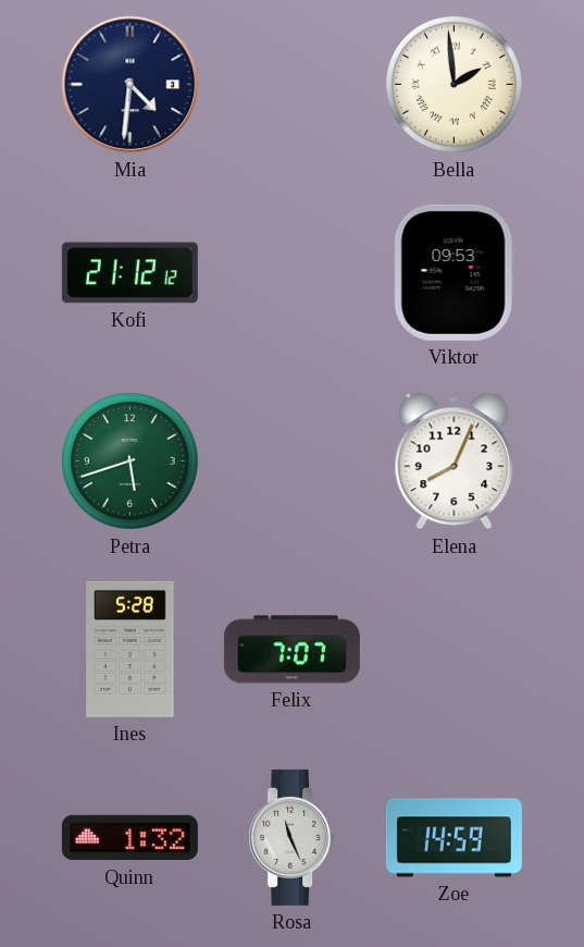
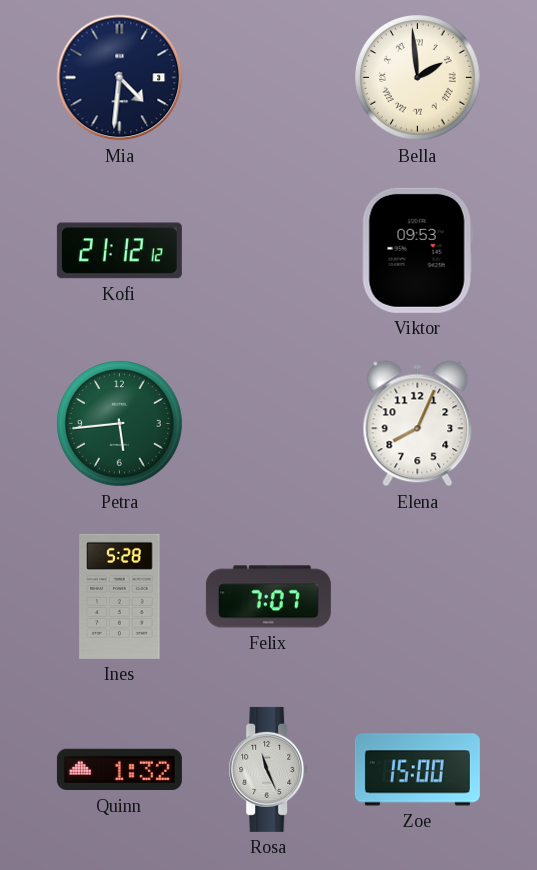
Petra: 5:42 -> 5:44 (120, 424)
Zoe: 14:59 -> 15:00 (417, 770)
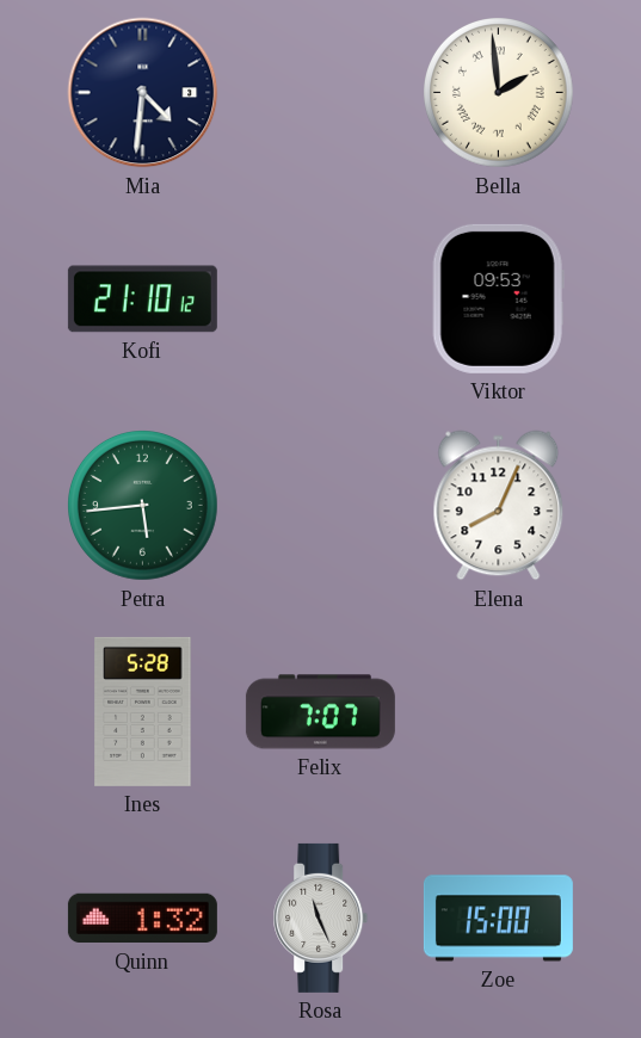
Kofi: 21:12 -> 21:10 (142, 299)
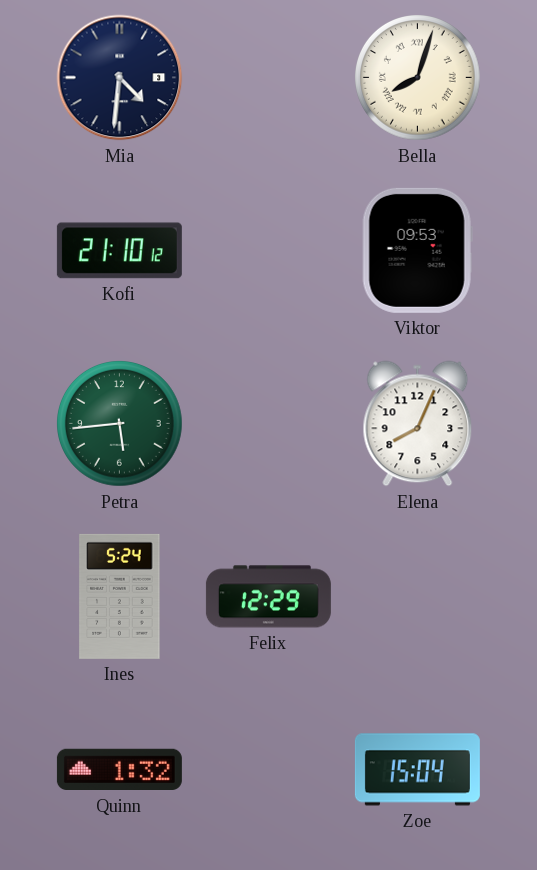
Bella: 1:59 -> 8:03 (418, 78)
Ines: 5:28 -> 5:24 (120, 596)
Felix: 7:07 -> 12:29 (268, 597)
Rosa: 11:26 -> none (321, 917)
Zoe: 15:00 -> 15:04 (417, 770)
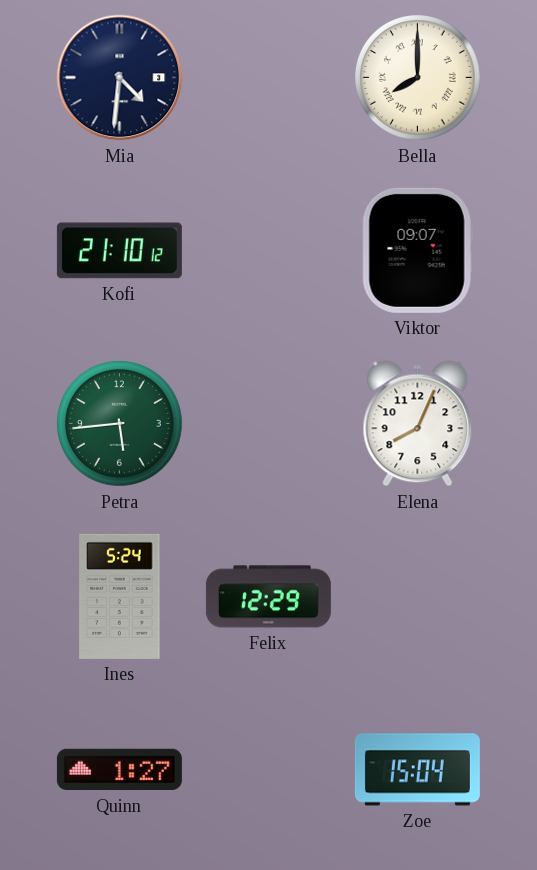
Bella: 8:03 -> 8:00 (418, 78)
Viktor: 09:53 -> 09:07 (417, 250)
Quinn: 1:32 -> 1:27 (119, 770)
